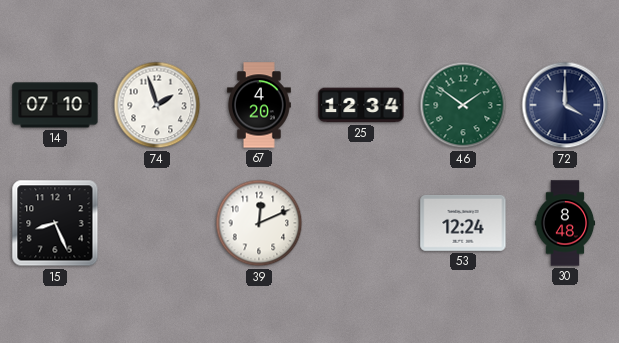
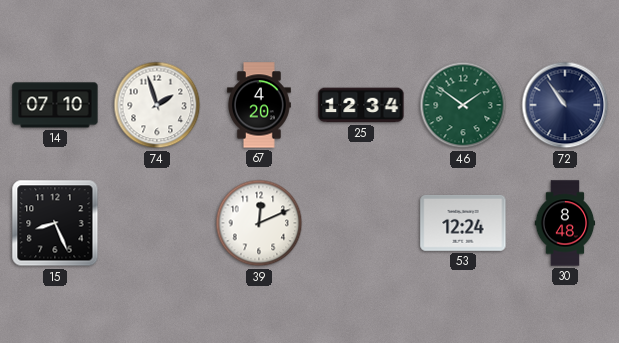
72: 4:00 -> 10:54 (565, 105)
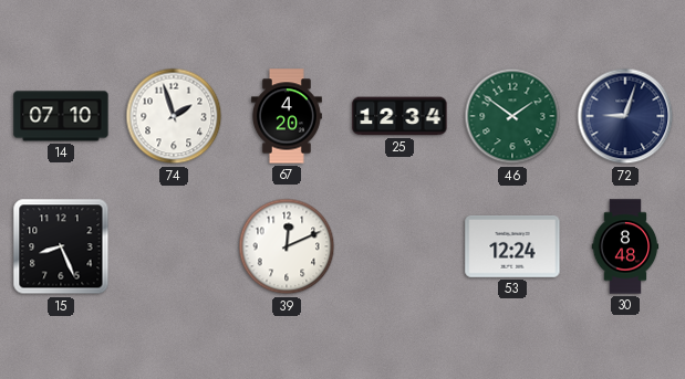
72: 10:54 -> 9:03 (625, 116)
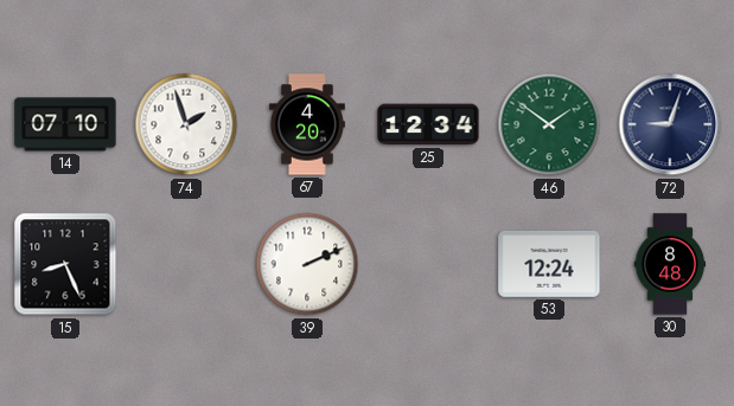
39: 12:11 -> 2:11 (307, 264)
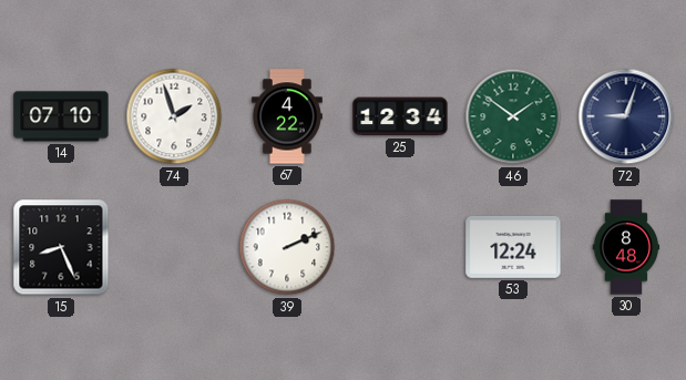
67: 4:20 -> 4:22 (287, 116)
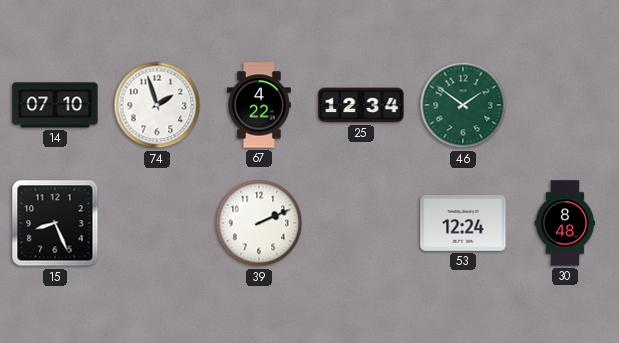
72: 9:03 -> none (626, 116)
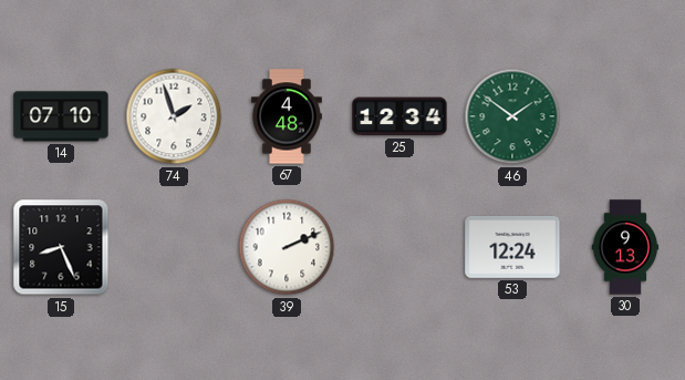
67: 4:22 -> 4:48 (287, 116)
30: 8:48 -> 9:13 (625, 247)
